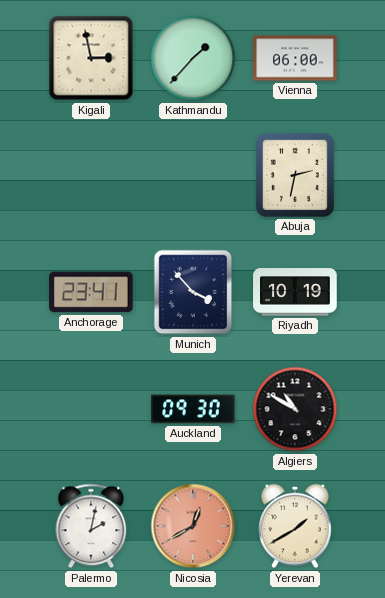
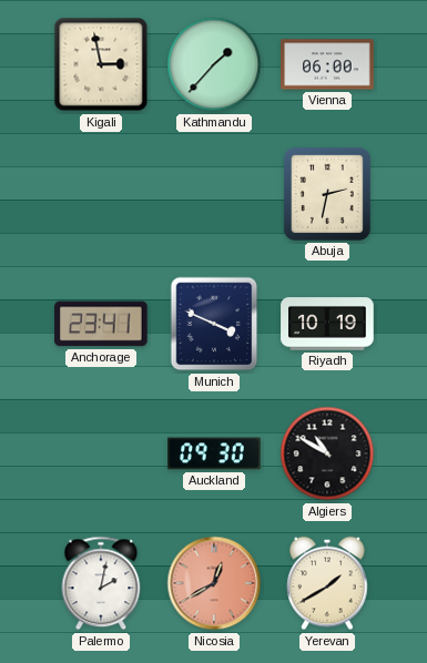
Munich: 3:53 -> 3:49 (214, 324)
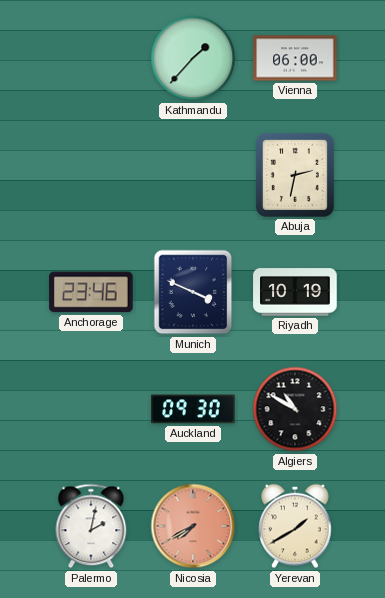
Kigali: 2:58 -> none (101, 64)
Anchorage: 23:41 -> 23:46 (91, 292)
Nicosia: 12:40 -> 7:40 (193, 526)
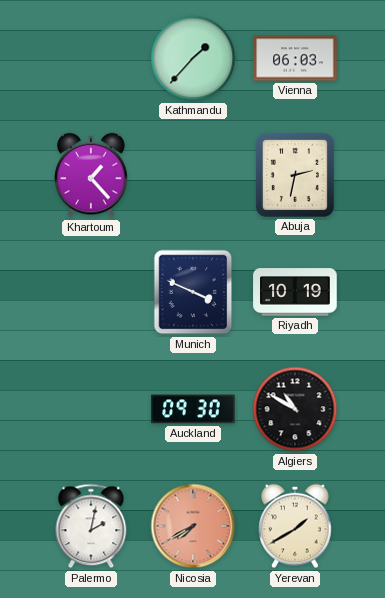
Vienna: 06:00 -> 06:03 (295, 58)
Khartoum: none -> 1:23 (91, 175)
Anchorage: 23:46 -> none (91, 292)
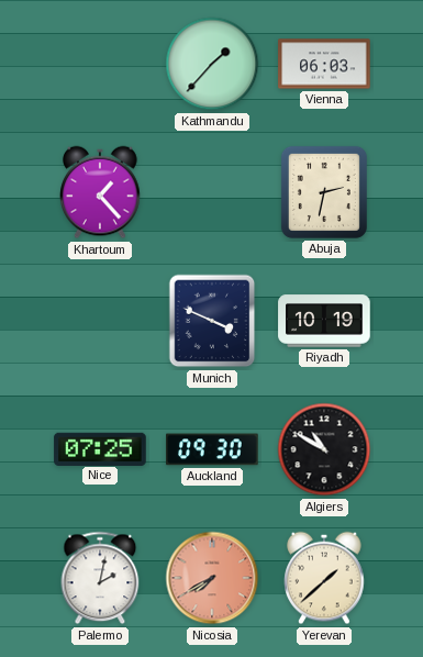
Nice: none -> 07:25 (100, 448)
Yerevan: 1:40 -> 1:38 (324, 578)
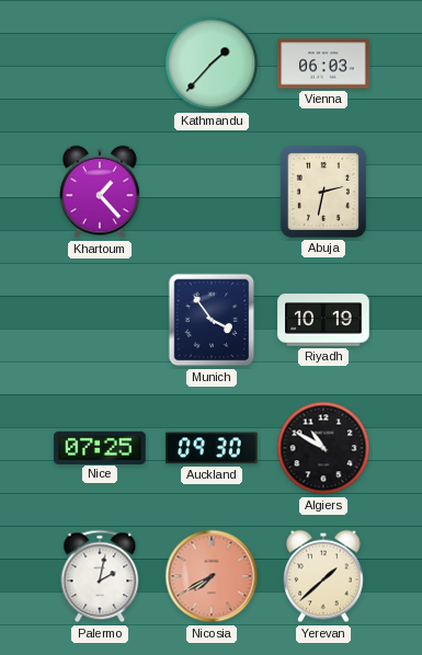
Munich: 3:49 -> 3:54 (212, 320)
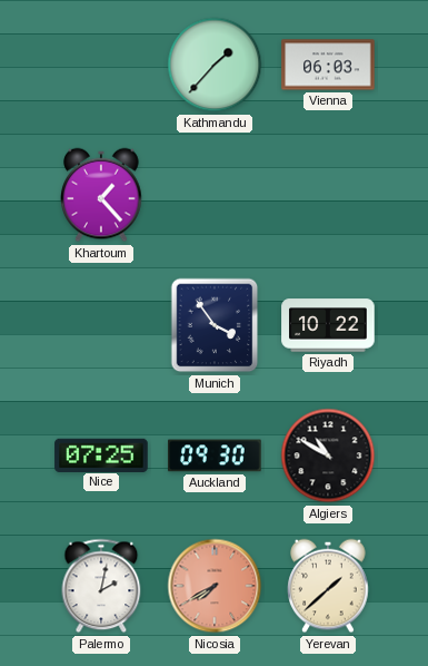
Abuja: 2:32 -> none (323, 192)
Riyadh: 10:19 -> 10:22 (328, 325)
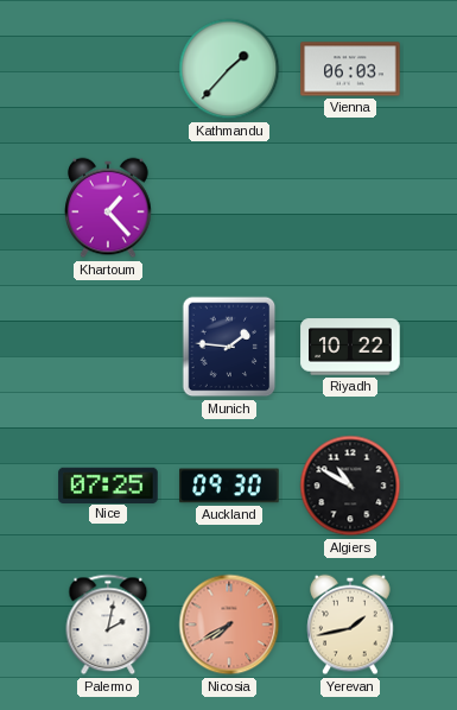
Munich: 3:54 -> 1:46 (229, 347)
Yerevan: 1:38 -> 1:43 (350, 625)
